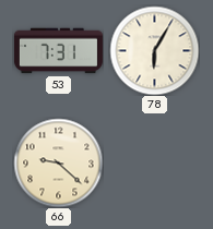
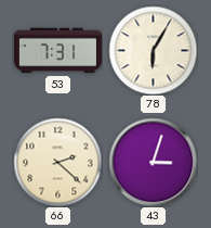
66: 9:22 -> 2:22 (57, 162)
43: none -> 3:03 (153, 162)
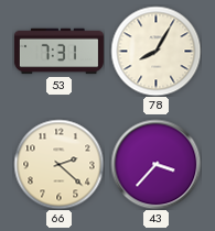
78: 6:05 -> 8:05 (155, 51)
43: 3:03 -> 3:37 (155, 164)
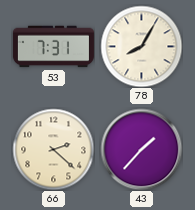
43: 3:37 -> 1:37 (141, 149)
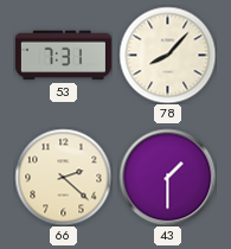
78: 8:05 -> 8:07 (167, 55)
43: 1:37 -> 1:30 (167, 177)
